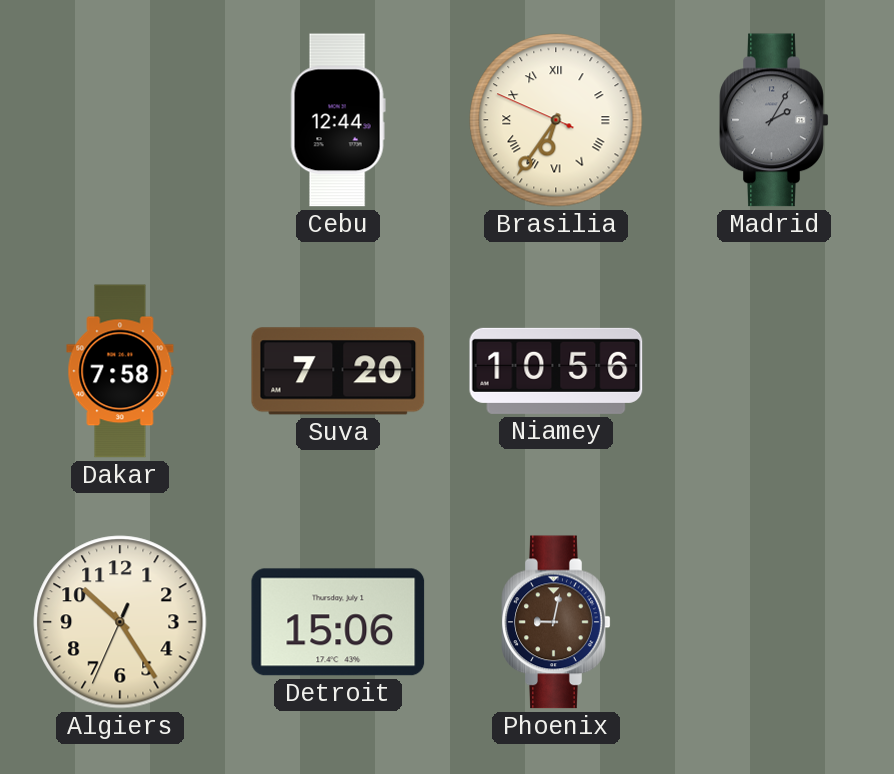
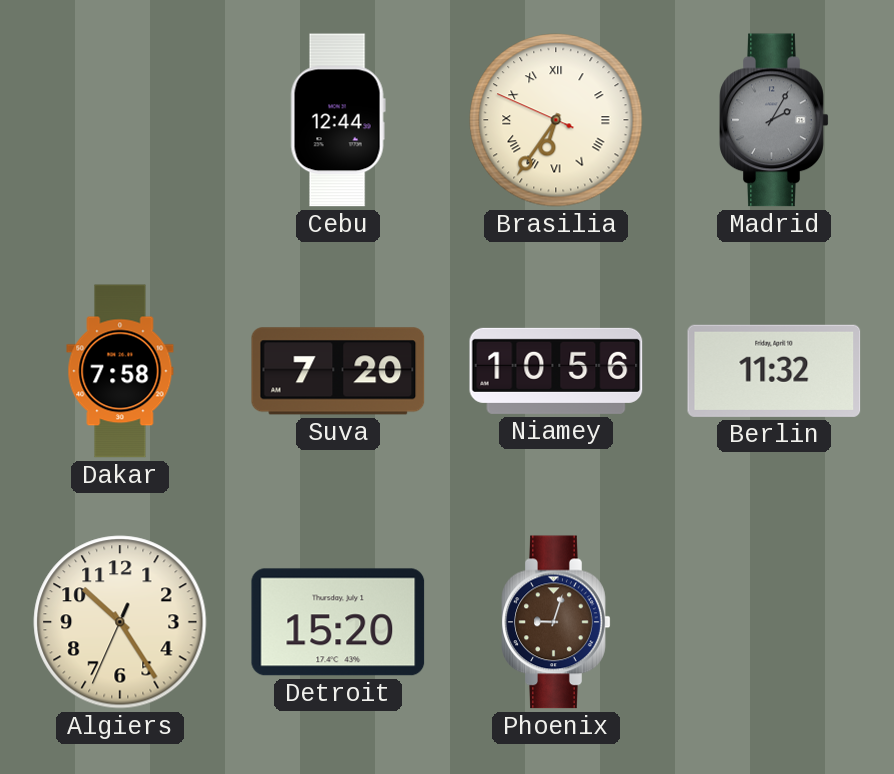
Berlin: none -> 11:32 (774, 371)
Detroit: 15:06 -> 15:20 (338, 622)
Phoenix: 9:02 -> 9:03 (556, 622)
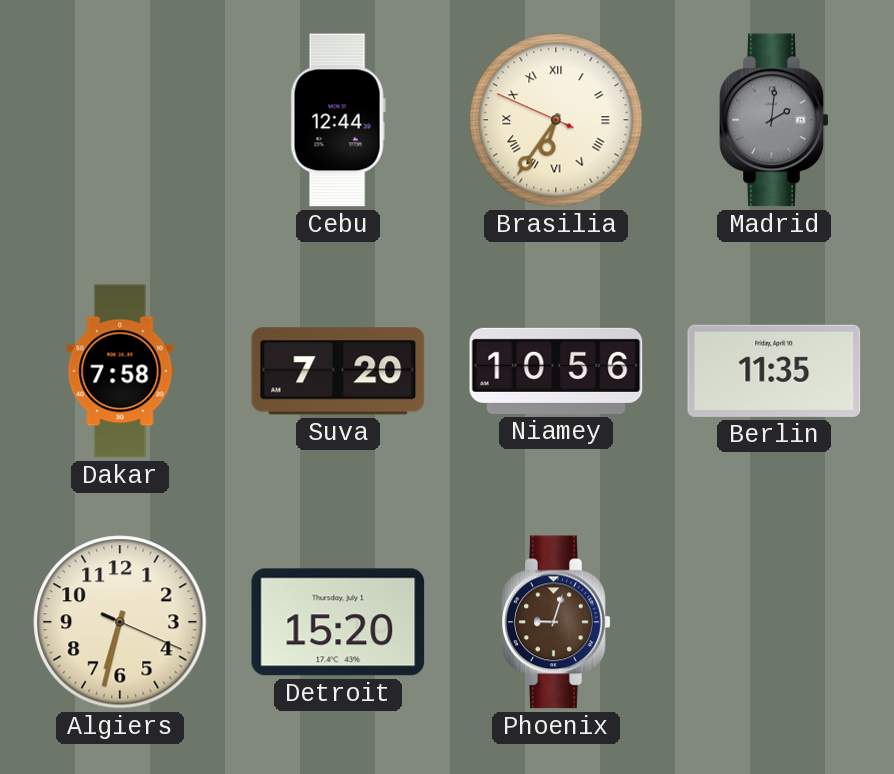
Madrid: 2:05 -> 2:01 (774, 120)
Berlin: 11:32 -> 11:35 (774, 371)
Algiers: 10:24 -> 6:32 (120, 622)
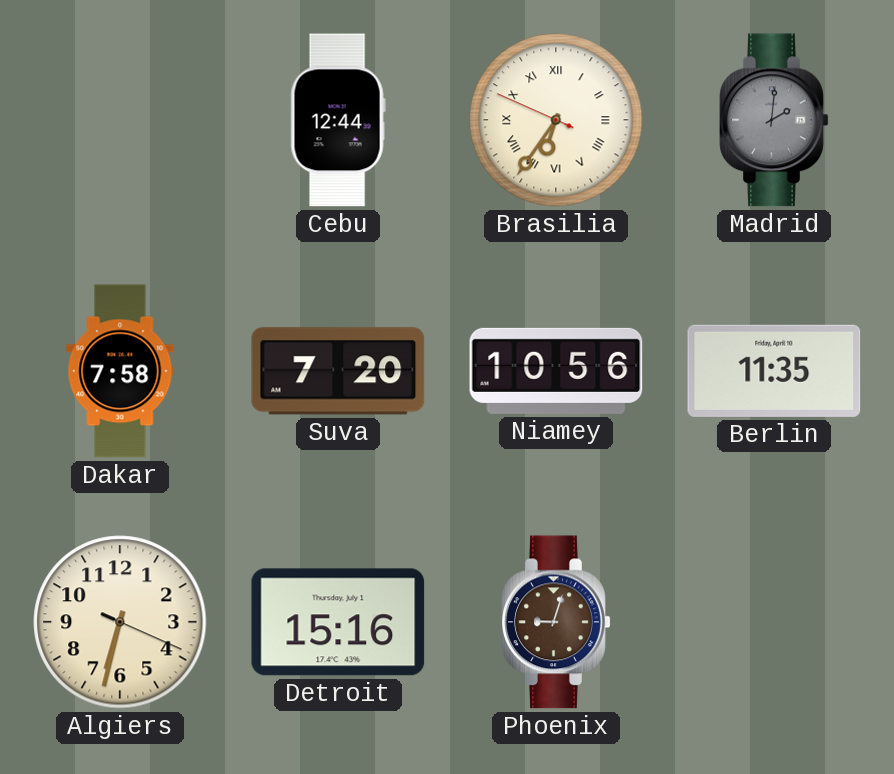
Detroit: 15:20 -> 15:16 (338, 622)
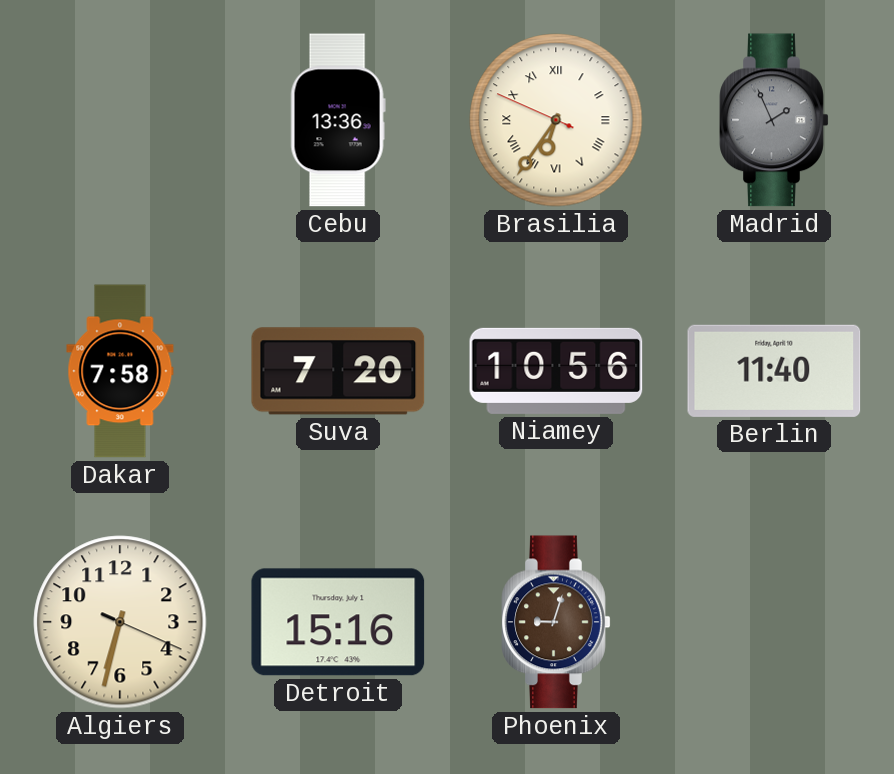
Cebu: 12:44 -> 13:36 (338, 120)
Madrid: 2:01 -> 1:56 (774, 120)
Berlin: 11:35 -> 11:40 (774, 371)
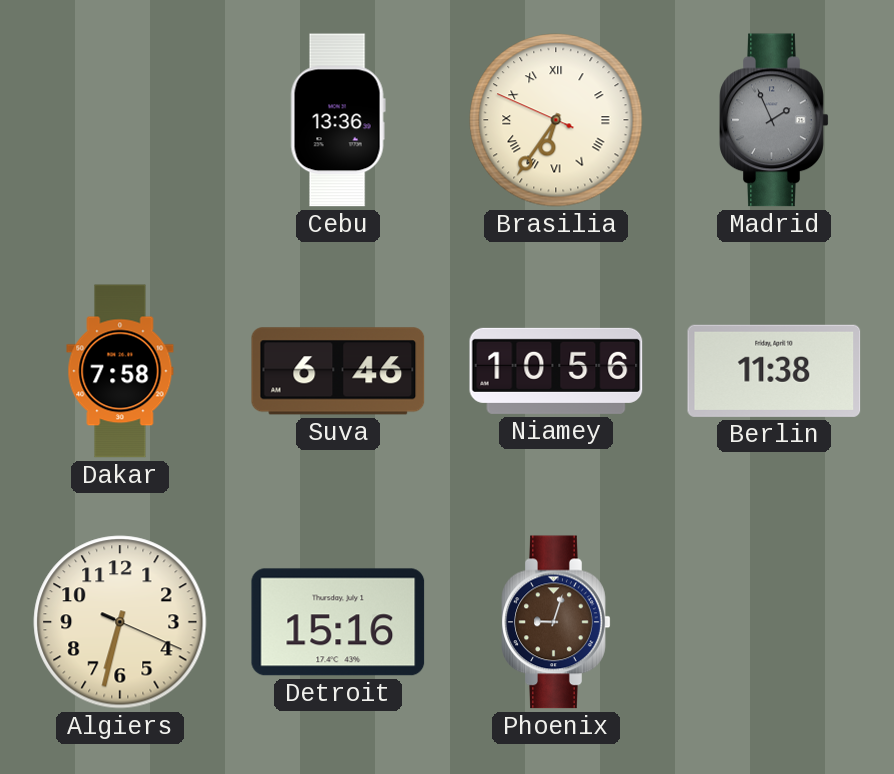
Suva: 7:20 -> 6:46 (338, 371)
Berlin: 11:40 -> 11:38 (774, 371)
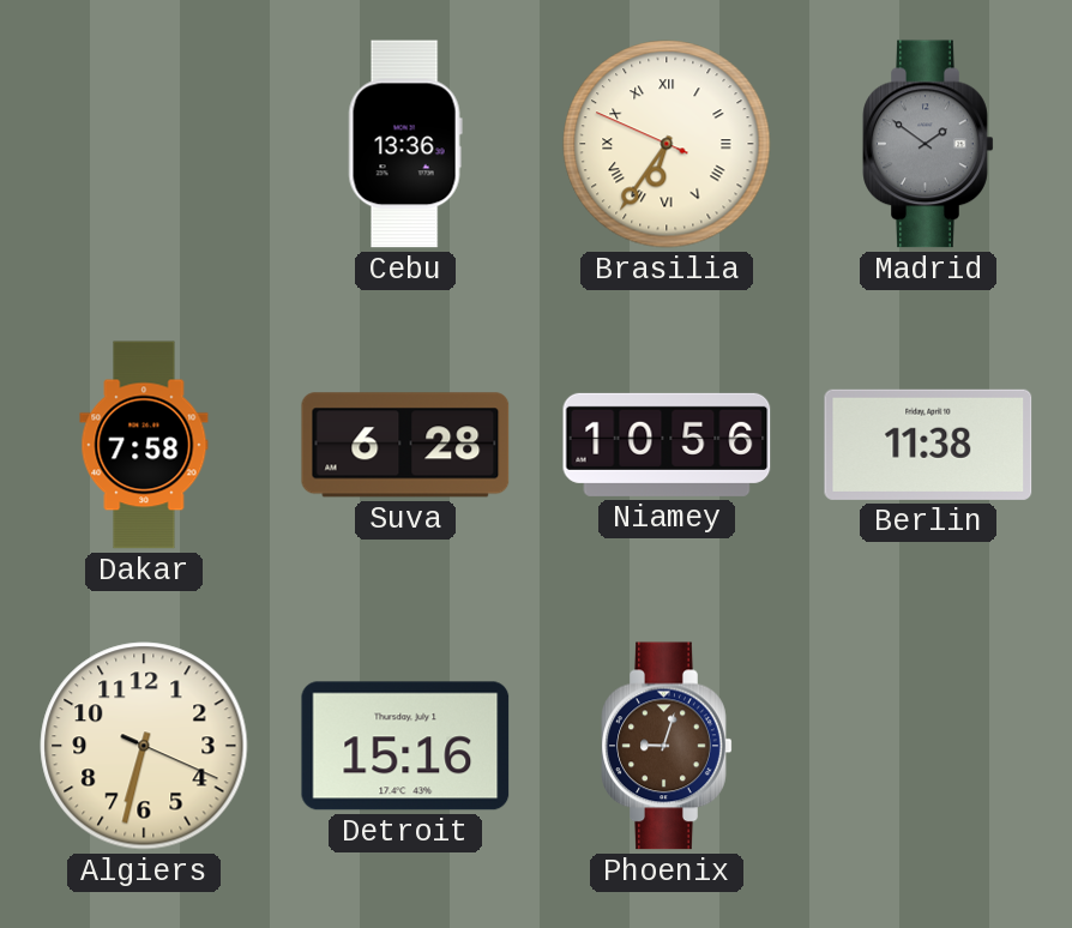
Madrid: 1:56 -> 1:51 (928, 144)
Suva: 6:46 -> 6:28 (405, 445)
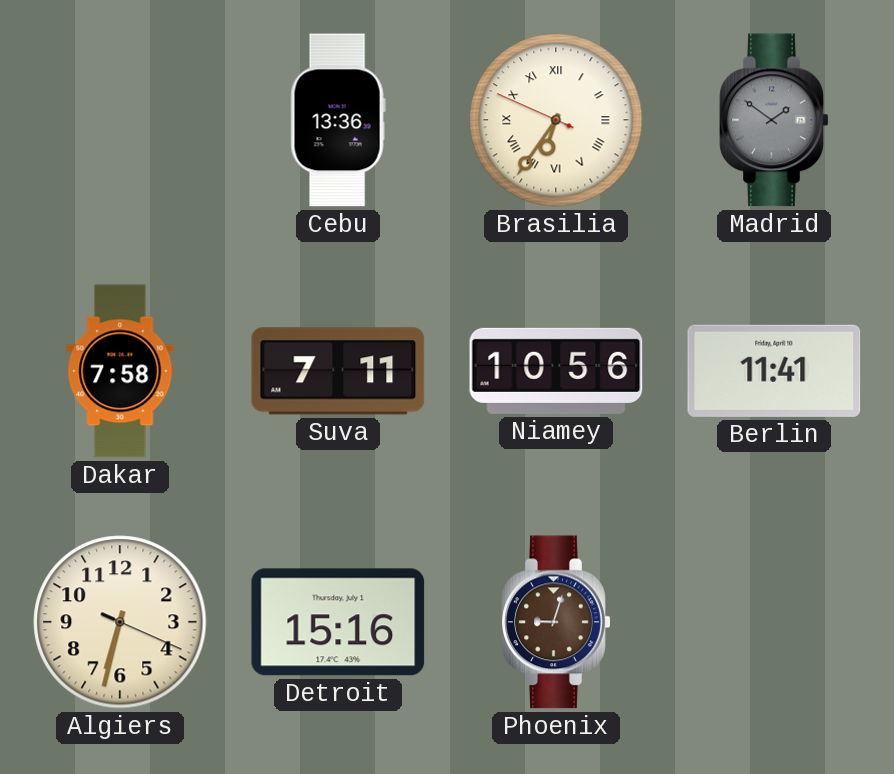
Suva: 6:28 -> 7:11 (338, 371)
Berlin: 11:38 -> 11:41 (774, 371)
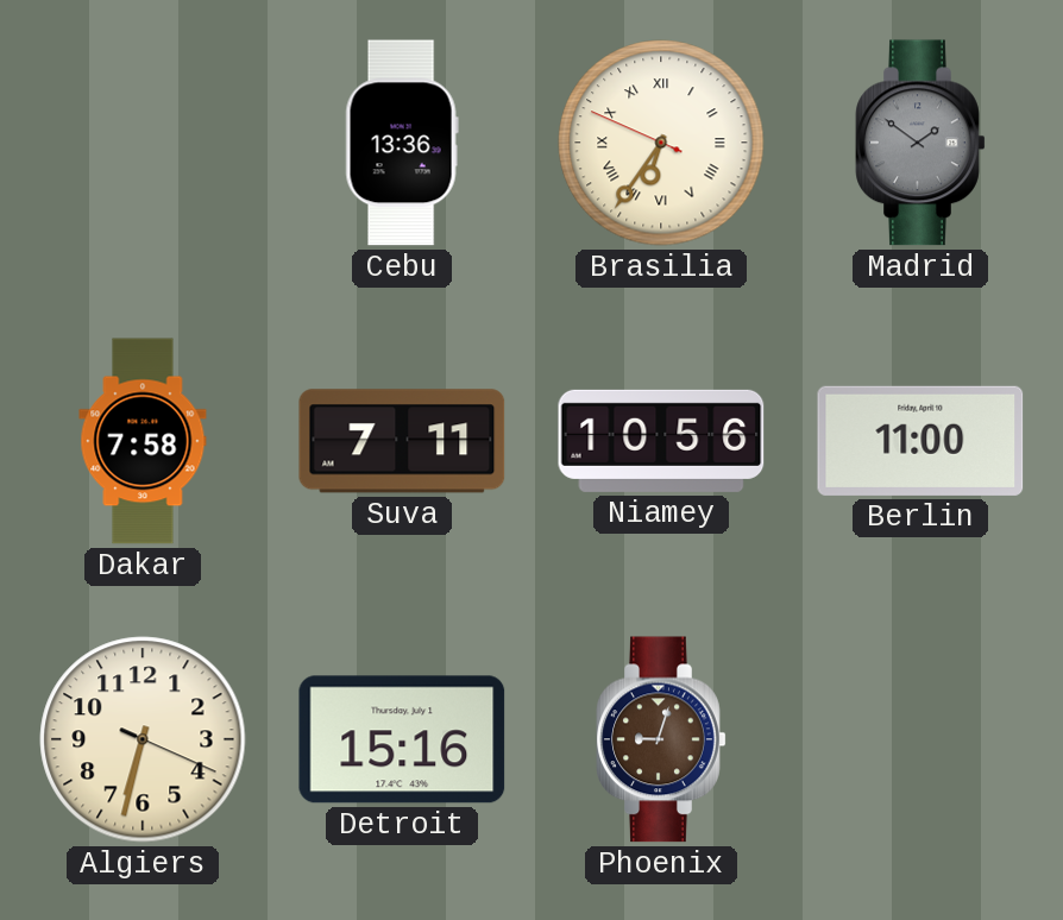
Berlin: 11:41 -> 11:00 (920, 441)
